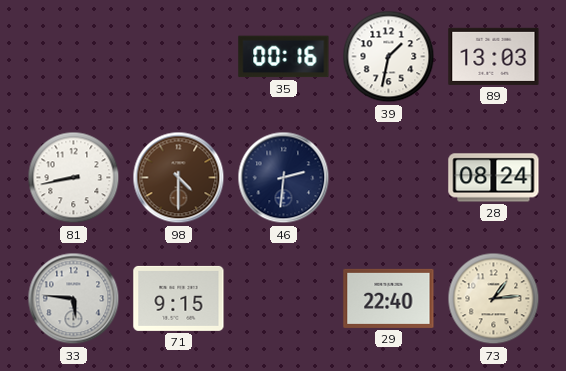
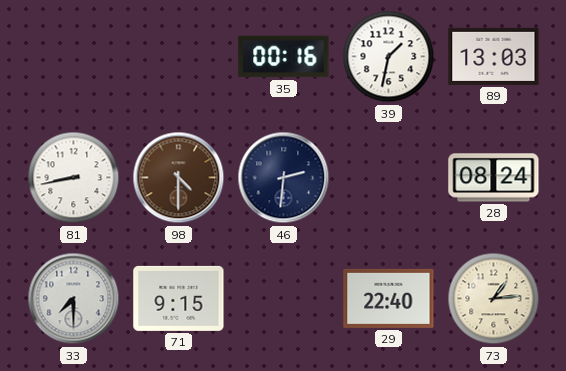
33: 5:46 -> 7:30 (74, 299)
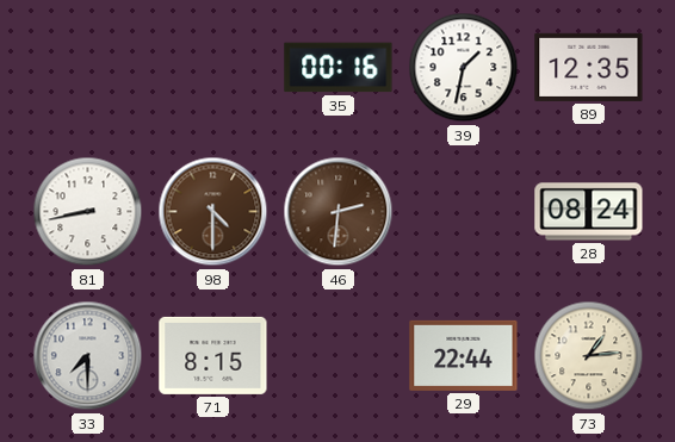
89: 13:03 -> 12:35 (589, 67)
46 dial: navy -> brown (339, 212)
71: 9:15 -> 8:15 (213, 355)
29: 22:40 -> 22:44 (464, 355)
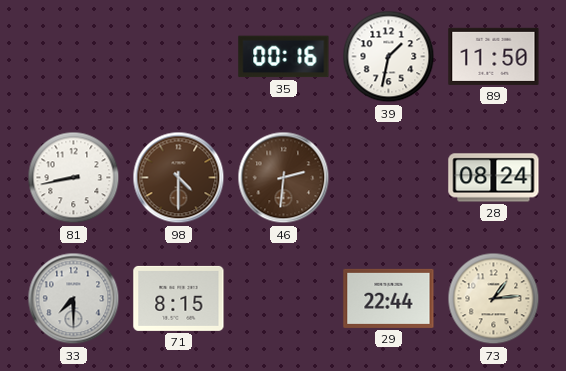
89: 12:35 -> 11:50 (494, 56)
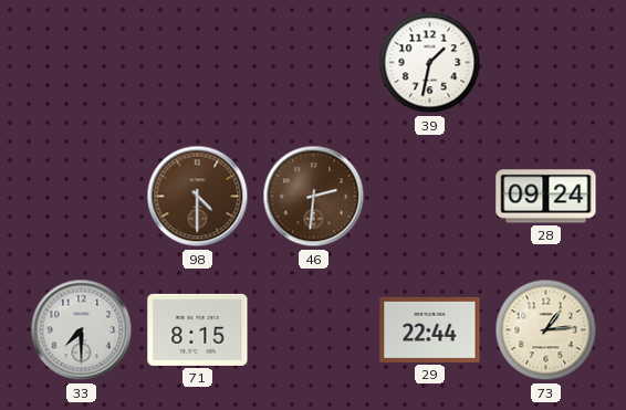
35: 00:16 -> none (284, 57)
89: 11:50 -> none (494, 56)
81: 8:43 -> none (74, 178)
28: 08:24 -> 09:24 (546, 197)
